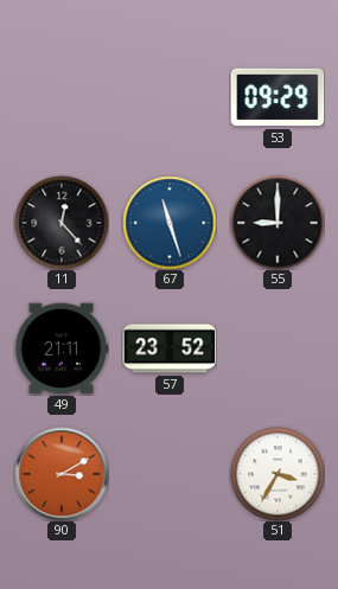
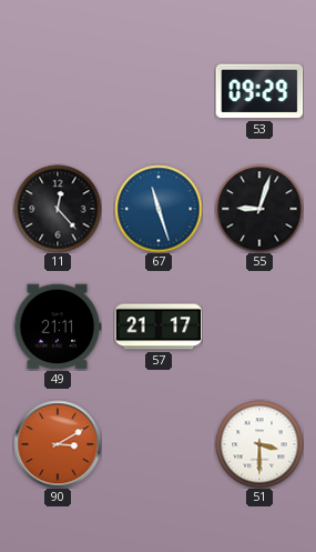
55: 9:00 -> 9:03 (259, 209)
57: 23:52 -> 21:17 (159, 327)
51: 3:35 -> 3:30 (259, 444)
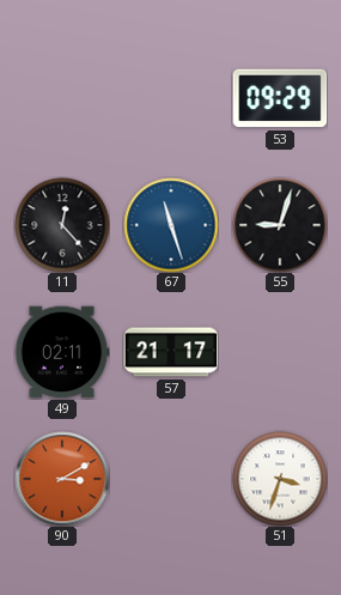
49: 21:11 -> 02:11 (62, 352)
51: 3:30 -> 3:33 (280, 479)
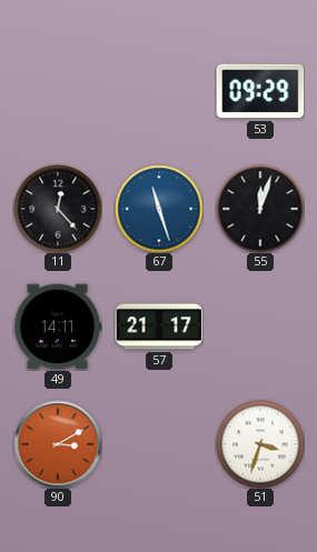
55: 9:03 -> 12:03 (260, 209)
49: 02:11 -> 14:11 (58, 327)
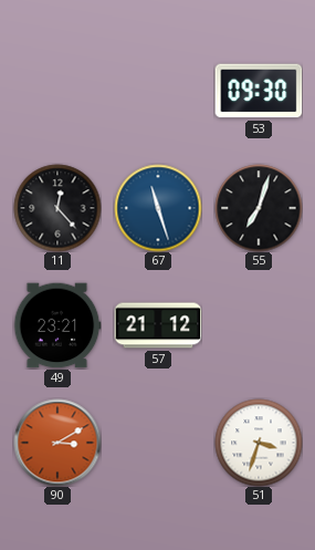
53: 09:29 -> 09:30 (259, 91)
55: 12:03 -> 7:03 (259, 208)
49: 14:11 -> 23:21 (57, 325)
57: 21:17 -> 21:12 (158, 325)
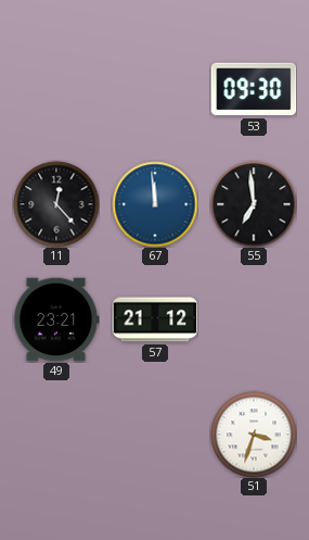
67: 11:27 -> 11:59 (155, 204)
55: 7:03 -> 6:59 (254, 204)
90: 3:10 -> none (57, 443)
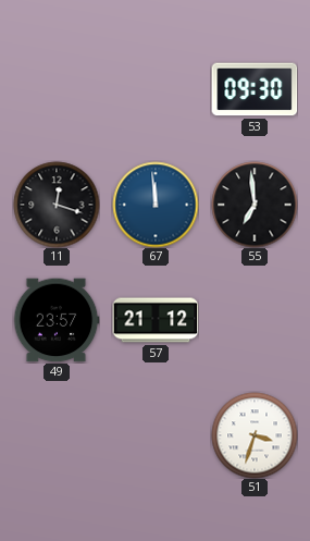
11: 12:23 -> 12:18 (57, 205)
49: 23:21 -> 23:57 (57, 320)
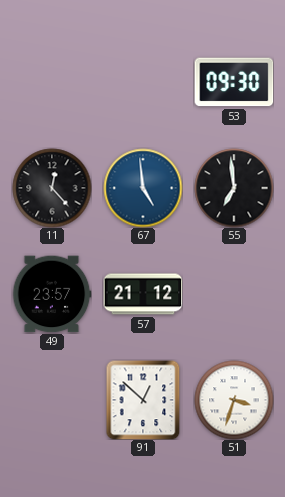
11: 12:18 -> 12:23 (52, 188)
67: 11:59 -> 4:59 (143, 188)
91: none -> 12:52 (143, 400)
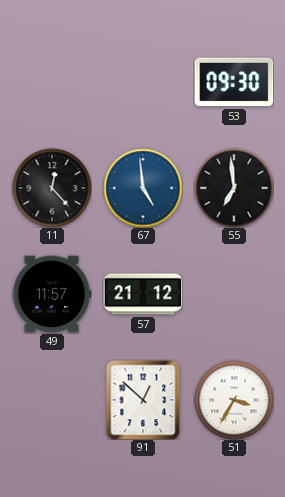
49: 23:57 -> 11:57 (52, 294)
51: 3:33 -> 3:35 (234, 400)
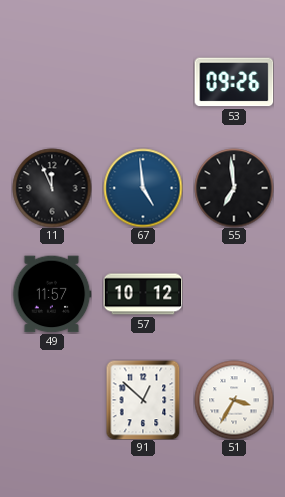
53: 09:30 -> 09:26 (234, 82)
11: 12:23 -> 11:56 (52, 188)
57: 21:12 -> 10:12 (143, 294)
